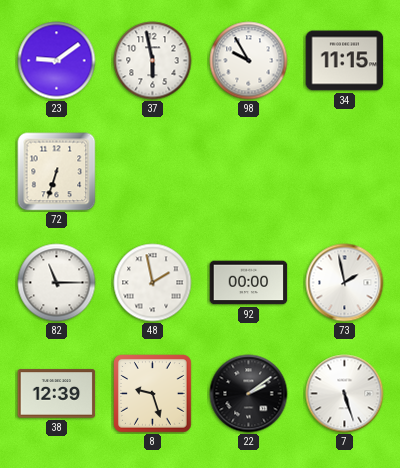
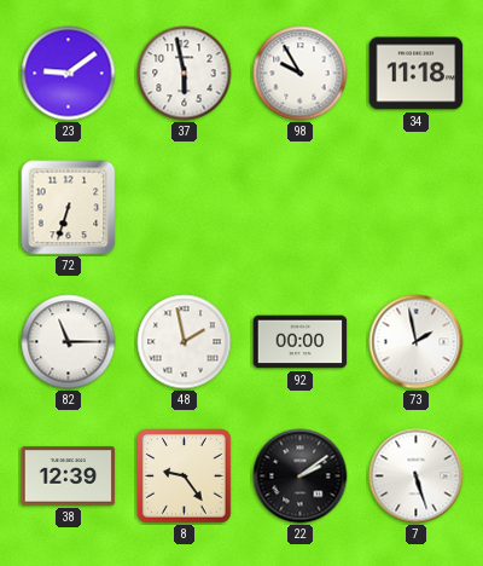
34: 11:15 -> 11:18 (417, 74)
8: 9:27 -> 9:24 (185, 477)
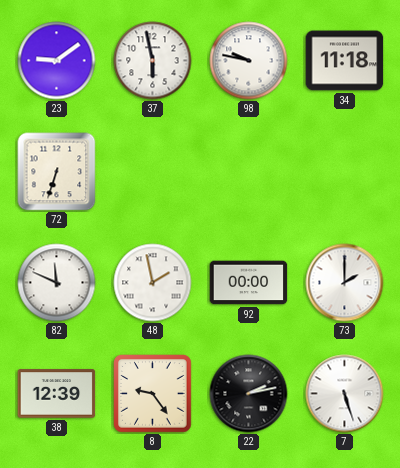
98: 9:55 -> 9:47 (249, 61)
82: 11:15 -> 11:49 (57, 283)
73: 1:58 -> 2:00 (345, 283)
22: 2:09 -> 2:13 (249, 394)
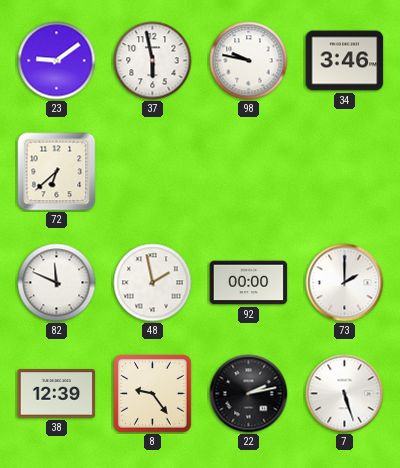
34: 11:18 -> 3:46 (345, 61)
72: 6:33 -> 6:38 (57, 172)
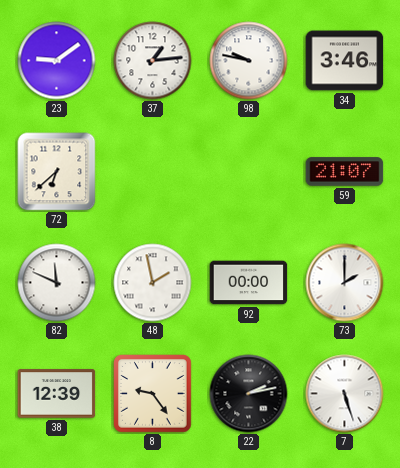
37: 5:58 -> 1:14 (153, 61)
59: none -> 21:07 (345, 172)
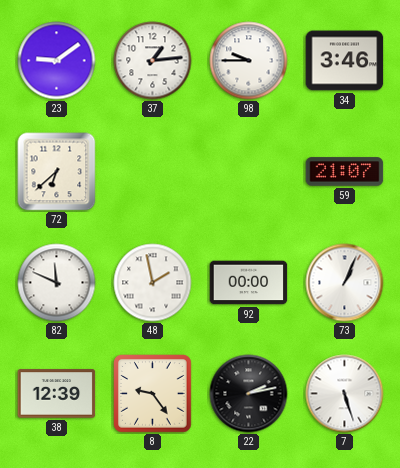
98: 9:47 -> 9:45 (249, 61)
73: 2:00 -> 1:04 (345, 283)
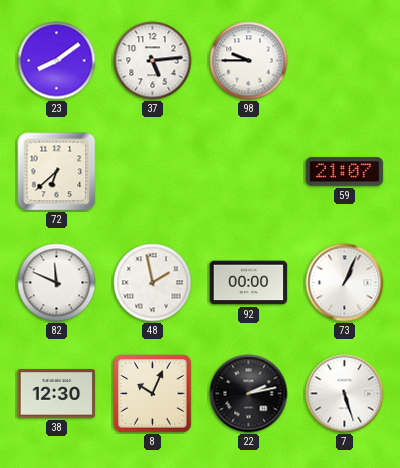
23: 9:09 -> 8:09 (57, 61)
37: 1:14 -> 5:14 (153, 61)
34: 3:46 -> none (345, 61)
38: 12:39 -> 12:30 (57, 394)
8: 9:24 -> 10:04 (153, 394)
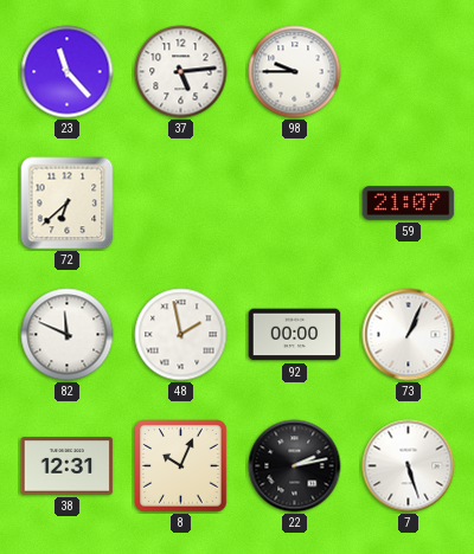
23: 8:09 -> 11:23 (68, 72)
38: 12:30 -> 12:31 (68, 466)
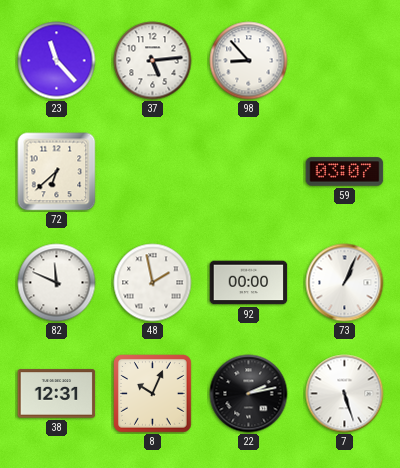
98: 9:45 -> 8:53 (249, 61)
59: 21:07 -> 03:07 (345, 172)
